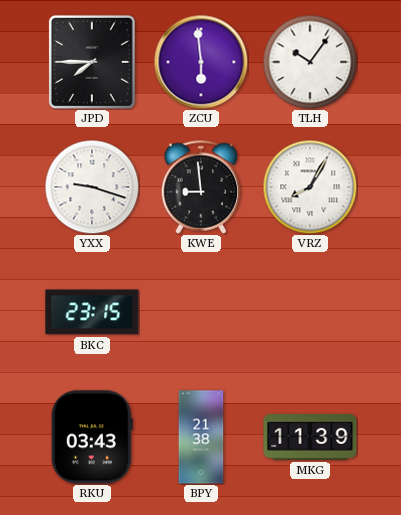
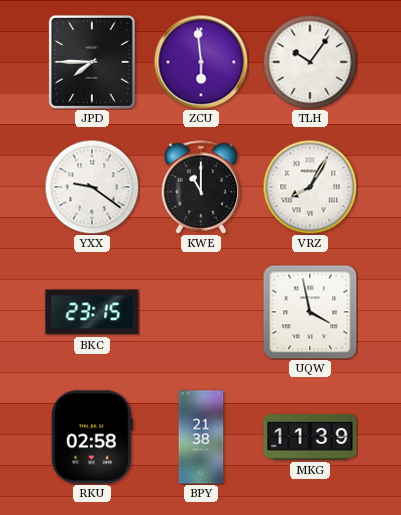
YXX: 9:18 -> 9:21 (92, 187)
KWE: 8:59 -> 11:00 (201, 187)
UQW: none -> 3:58 (310, 312)
RKU: 03:43 -> 02:58 (92, 437)
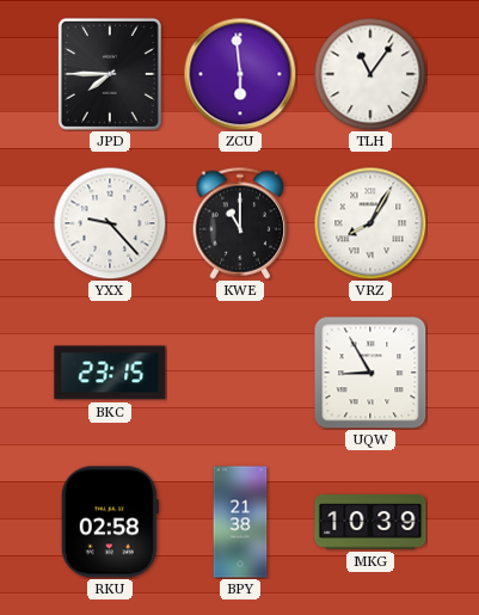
TLH: 10:06 -> 11:06 (370, 74)
YXX: 9:21 -> 9:23 (110, 223)
UQW: 3:58 -> 8:55 (370, 373)
MKG: 11:39 -> 10:39 (370, 523)
